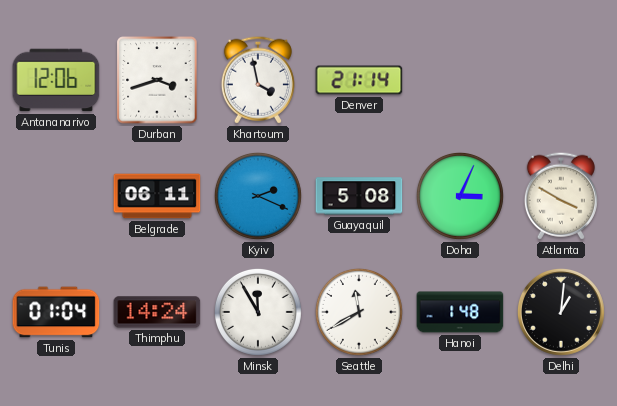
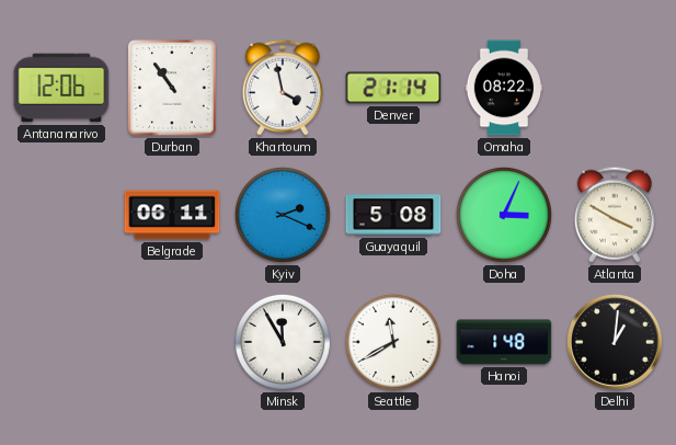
Durban: 3:42 -> 10:54 (172, 88)
Omaha: none -> 08:22 (503, 88)
Tunis: 01:04 -> none (56, 312)
Thimphu: 14:24 -> none (157, 312)
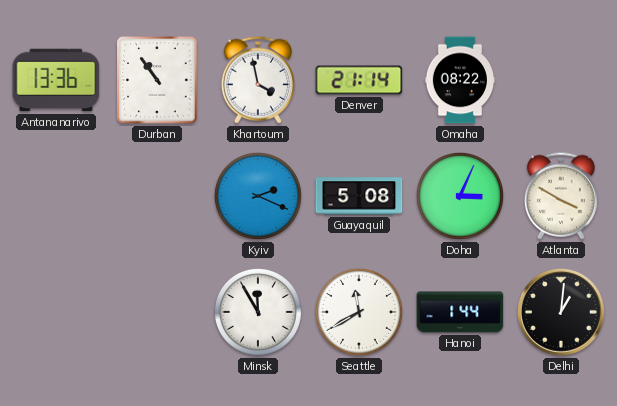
Antananarivo: 12:06 -> 13:36 (56, 80)
Belgrade: 06:11 -> none (172, 215)
Hanoi: 1:48 -> 1:44 (460, 312)
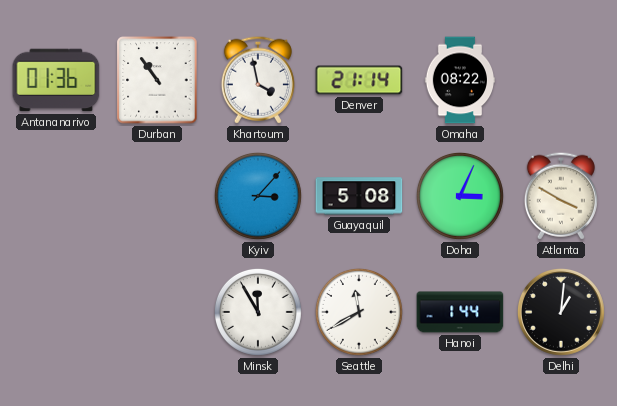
Antananarivo: 13:36 -> 01:36 (56, 80)
Kyiv: 2:19 -> 3:07 (258, 196)
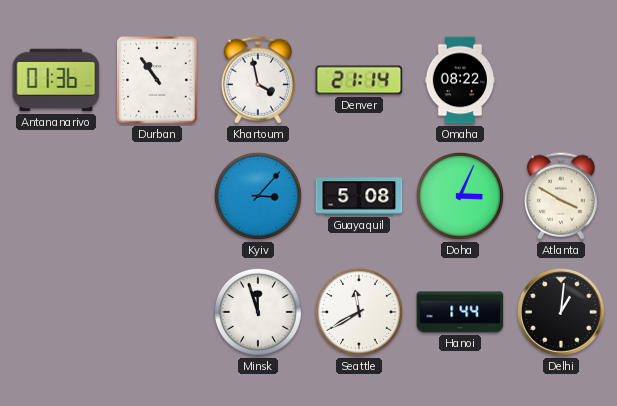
Minsk: 11:55 -> 11:57 (258, 312)
